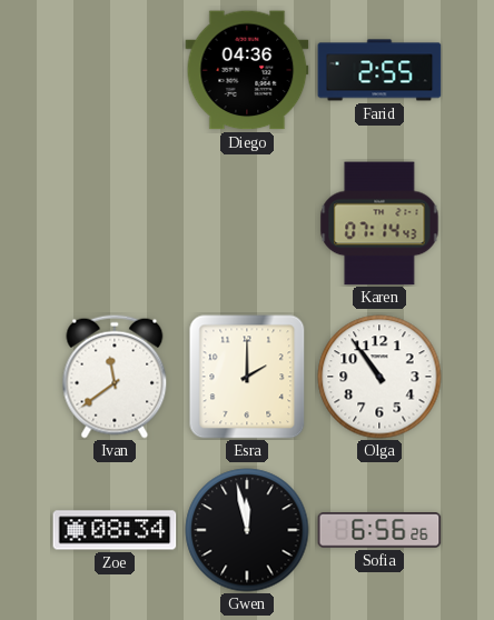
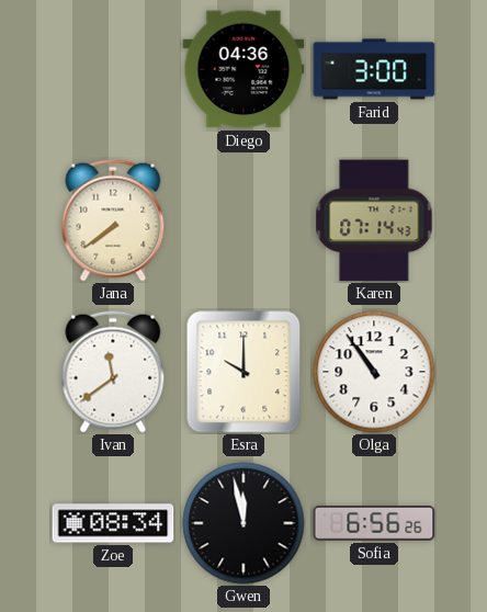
Farid: 2:55 -> 3:00 (374, 69)
Jana: none -> 7:39 (113, 220)
Esra: 2:00 -> 10:00 (243, 372)
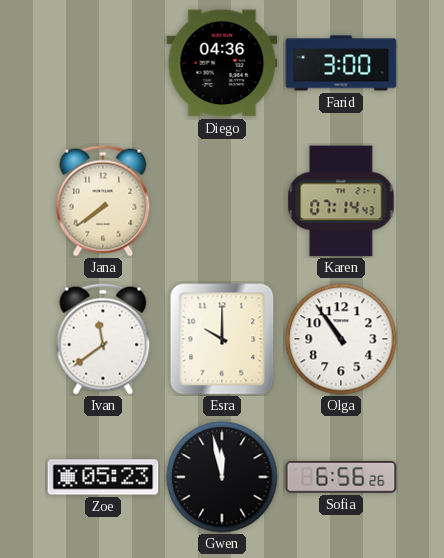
Zoe: 08:34 -> 05:23 (103, 477)
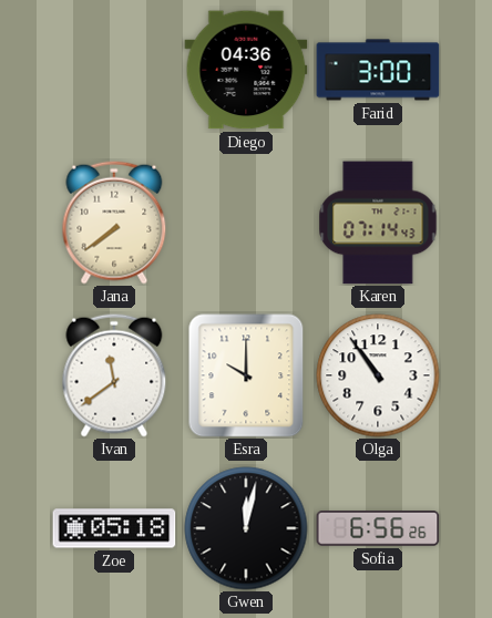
Zoe: 05:23 -> 05:18 (114, 528)
Gwen: 11:58 -> 12:02 (246, 528)
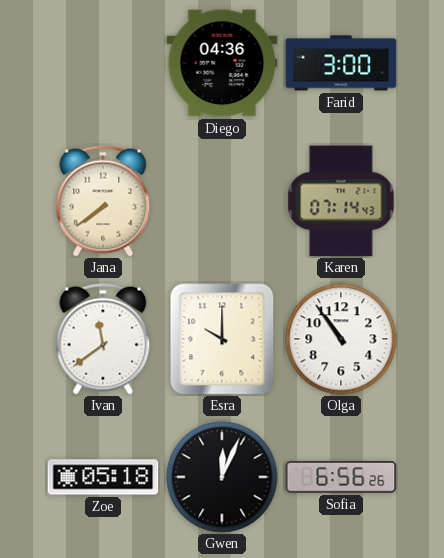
Gwen: 12:02 -> 12:04 (222, 477)
